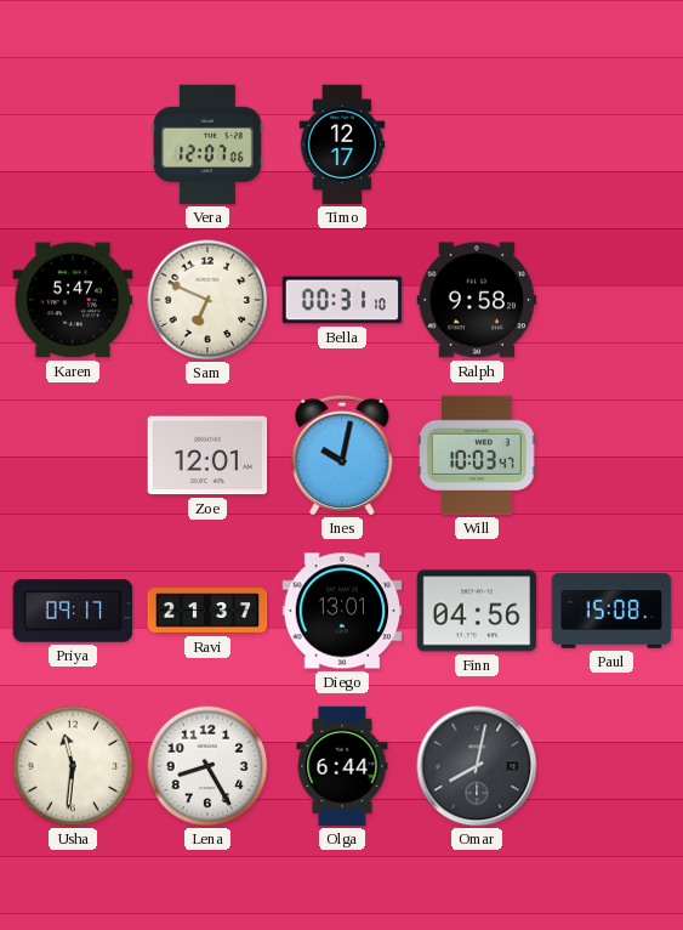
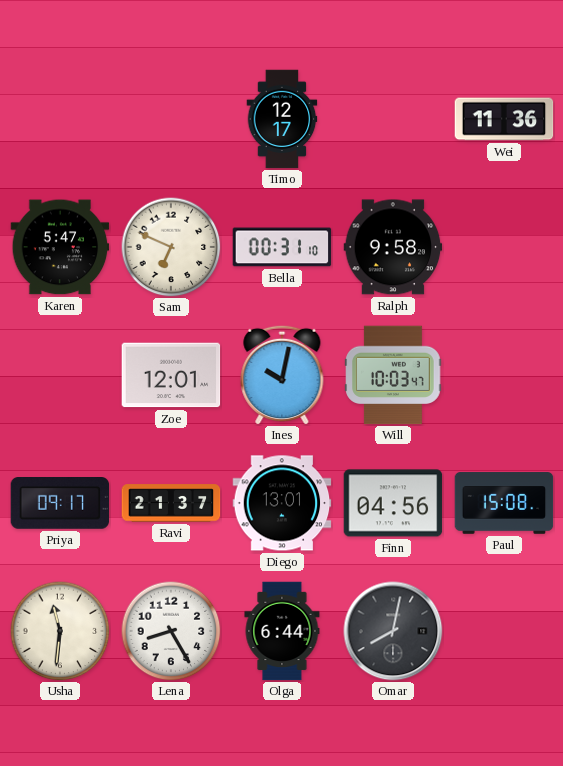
Vera: 12:07 -> none (209, 144)
Wei: none -> 11:36 (504, 119)
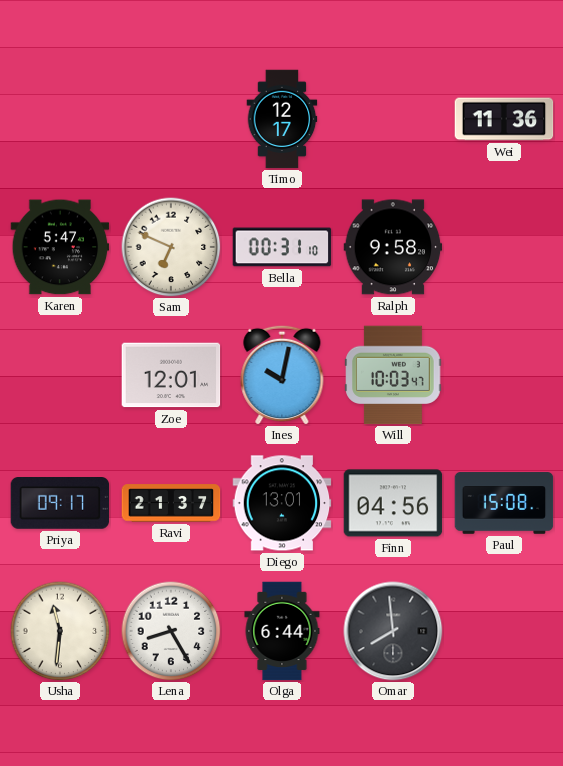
Omar: 8:02 -> 7:59 (393, 631)
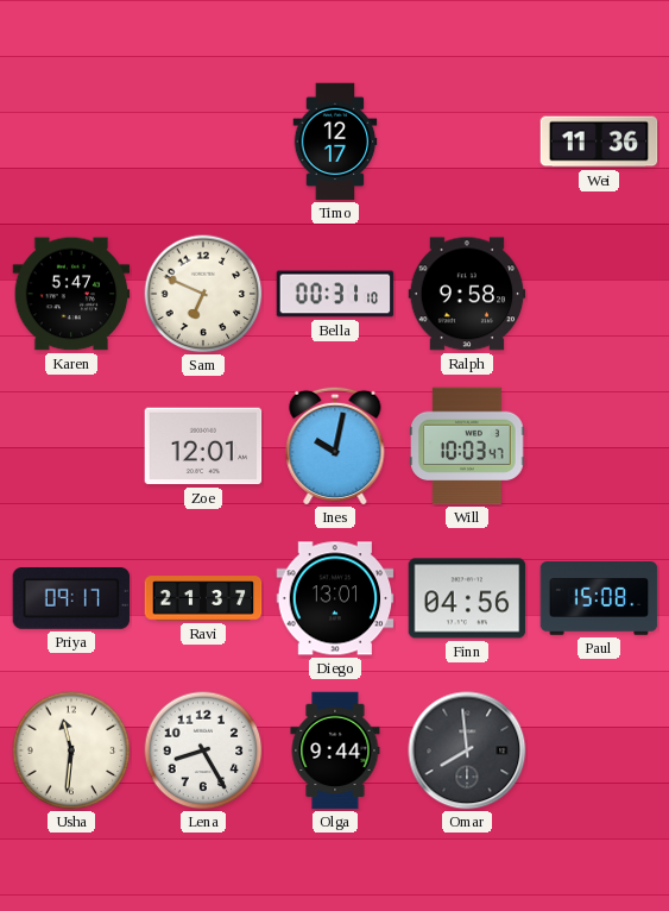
Olga: 6:44 -> 9:44 (335, 750)
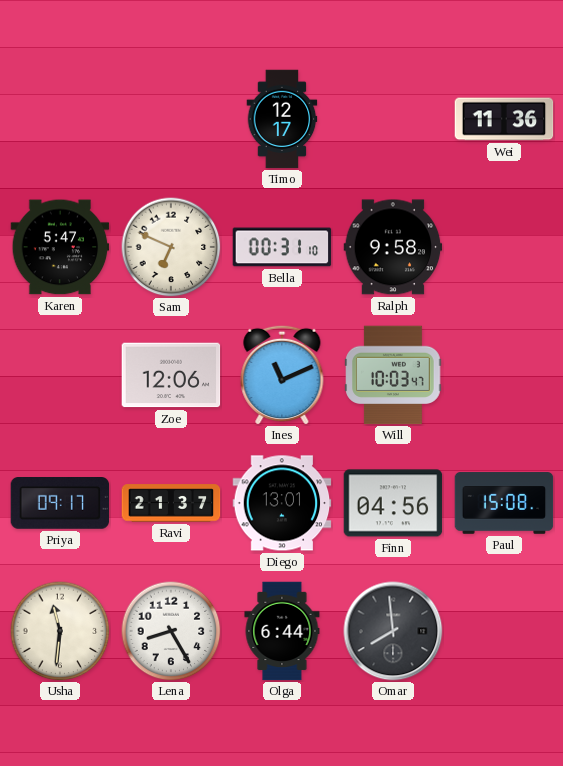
Zoe: 12:01 -> 12:06 (171, 375)
Ines: 10:02 -> 11:11 (282, 375)
Olga: 9:44 -> 6:44 (282, 631)
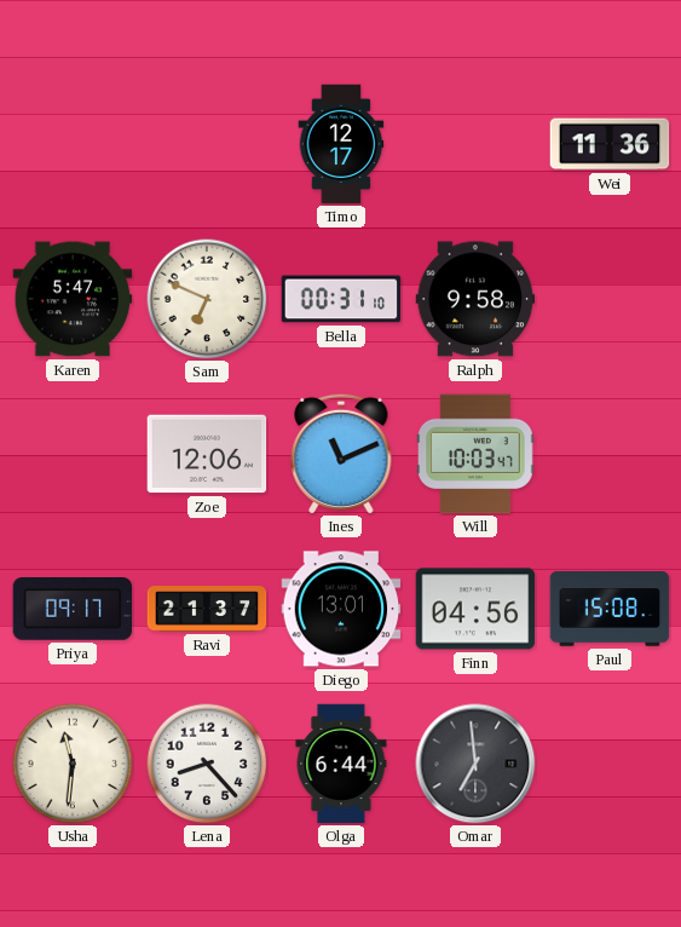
Lena: 8:25 -> 8:23 (207, 764)
Omar: 7:59 -> 6:59 (475, 764)
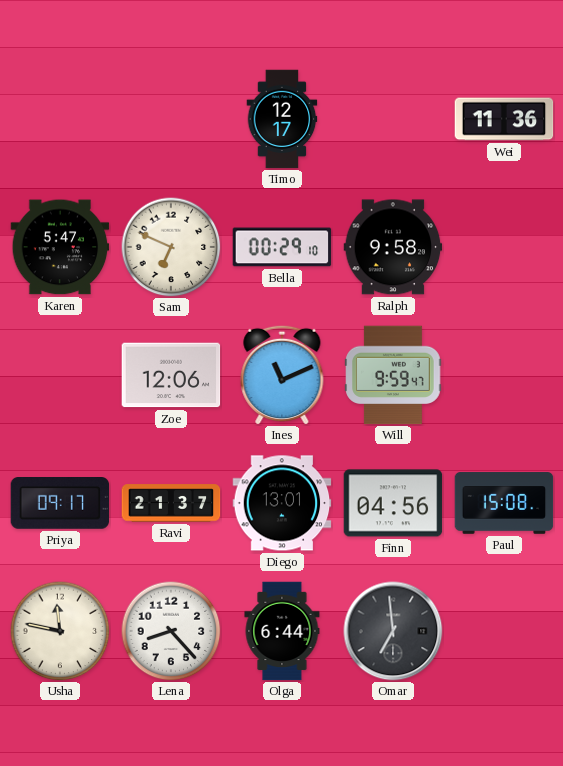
Bella: 00:31 -> 00:29 (282, 247)
Will: 10:03 -> 9:59 (393, 375)
Usha: 11:31 -> 11:47 (60, 631)
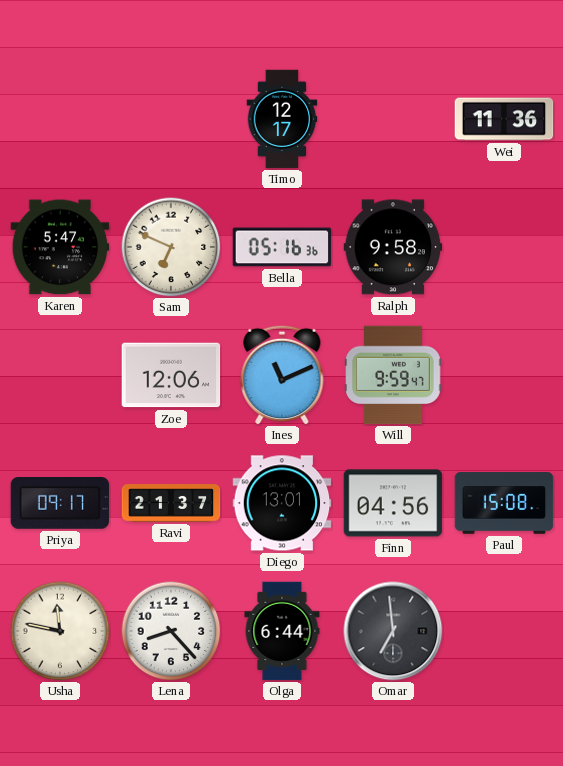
Bella: 00:29 -> 05:16 (282, 247)
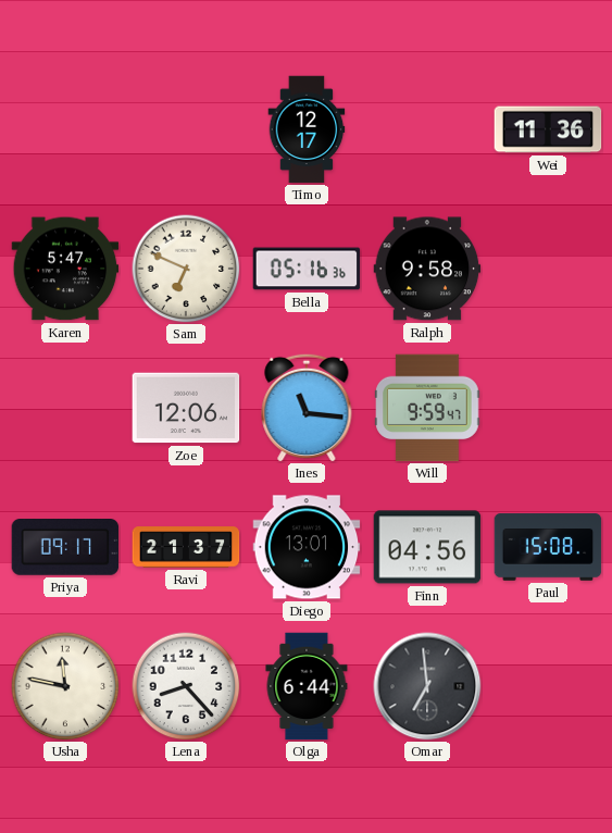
Ines: 11:11 -> 11:16 (307, 408)
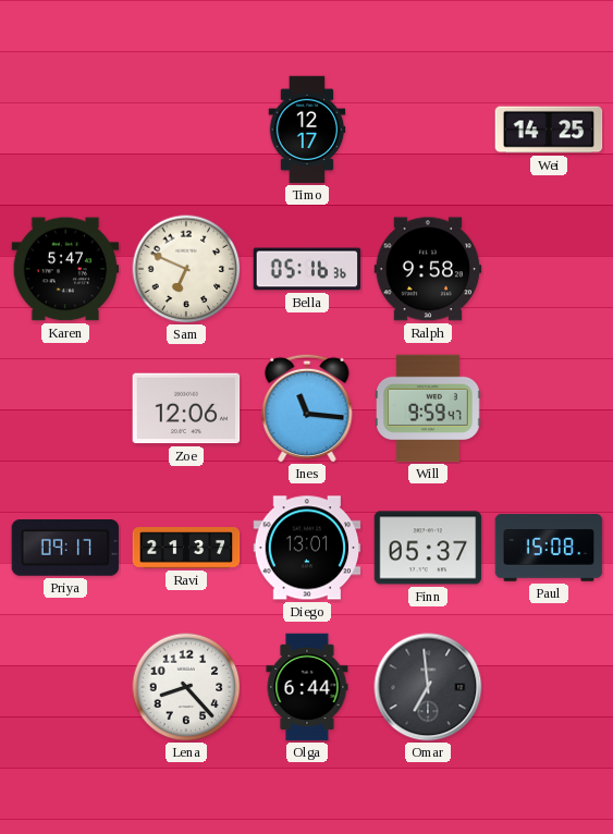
Wei: 11:36 -> 14:25 (549, 130)
Finn: 04:56 -> 05:37 (428, 548)
Usha: 11:47 -> none (65, 686)
